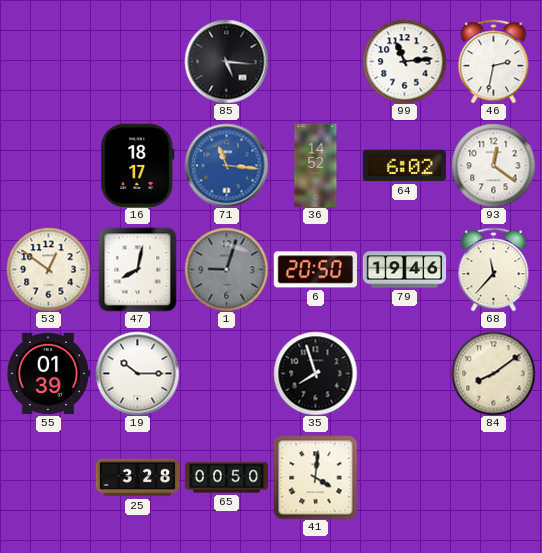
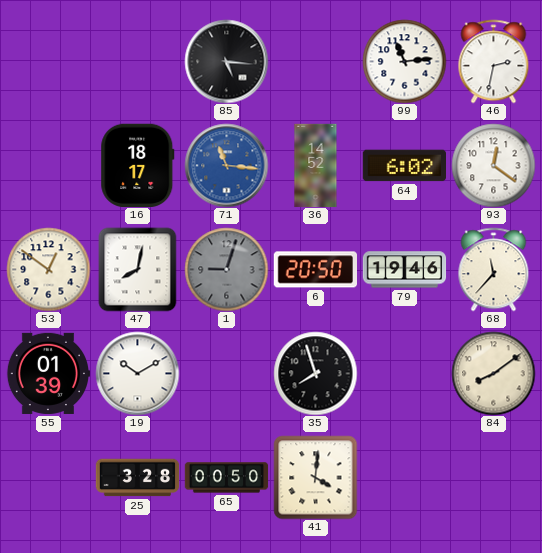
19: 10:15 -> 10:10 (137, 373)
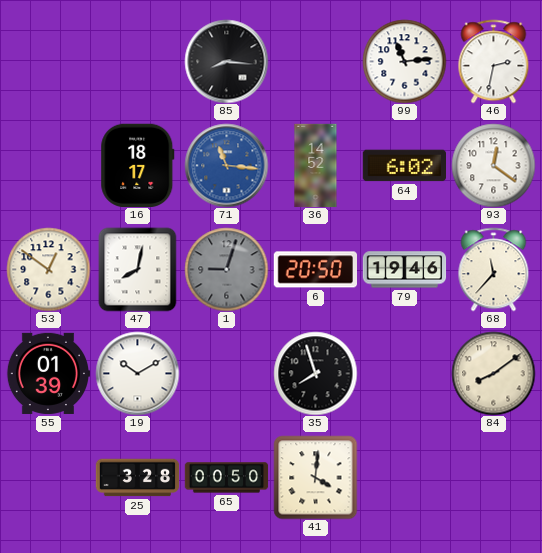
85: 5:16 -> 8:16 (226, 61)
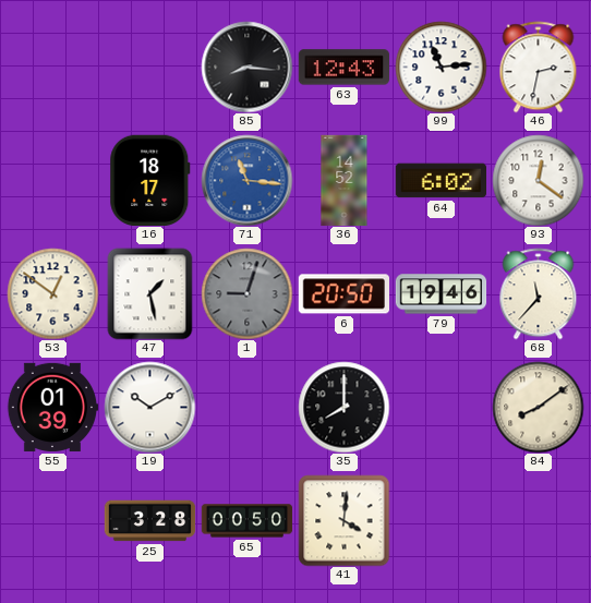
63: none -> 12:43 (343, 68)
47: 8:02 -> 1:28 (150, 293)
35: 7:57 -> 8:00 (343, 407)
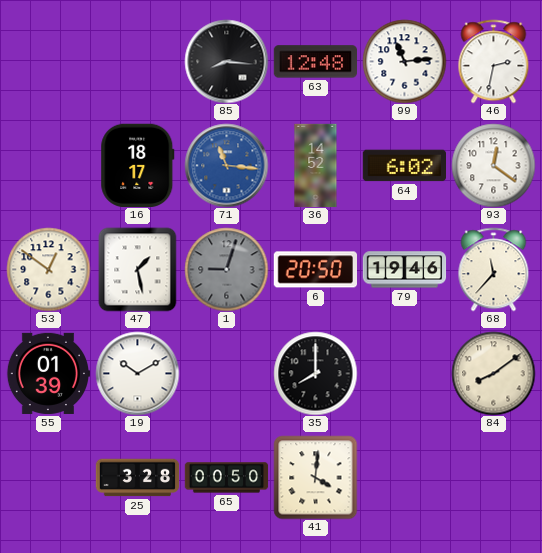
63: 12:43 -> 12:48 (315, 62)
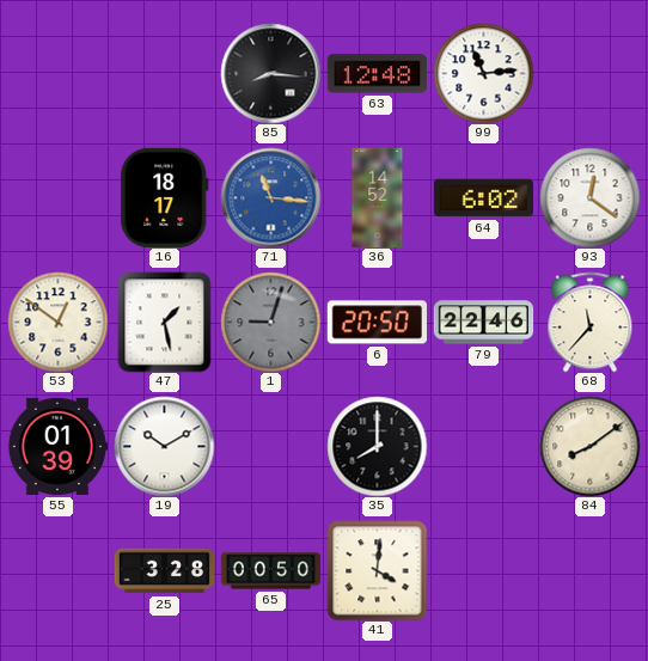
46: 2:32 -> none (494, 61)
79: 19:46 -> 22:46 (483, 323)
